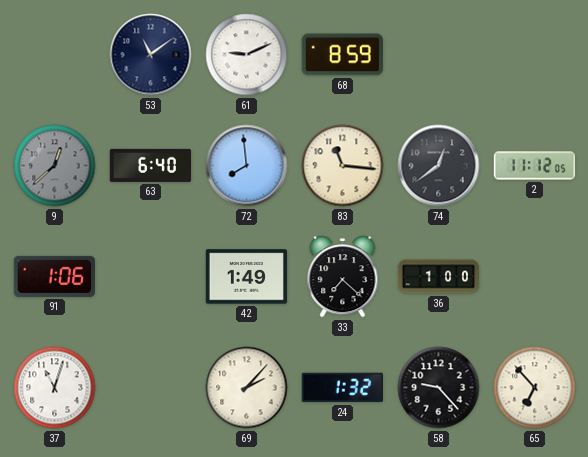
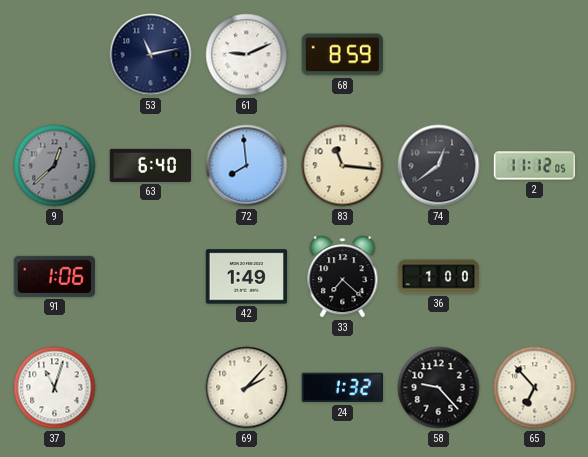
53: 11:09 -> 11:13 (151, 55)
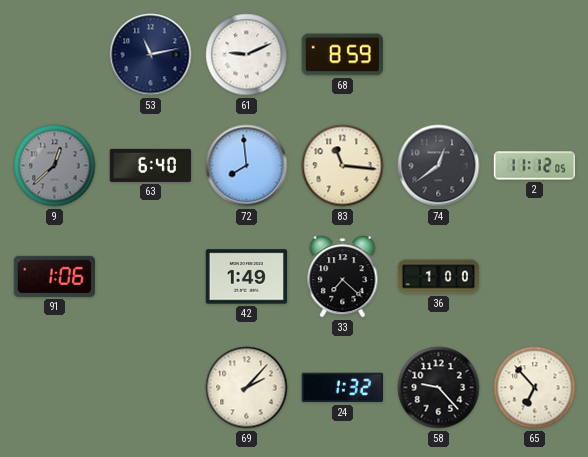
37: 11:03 -> none (55, 388)
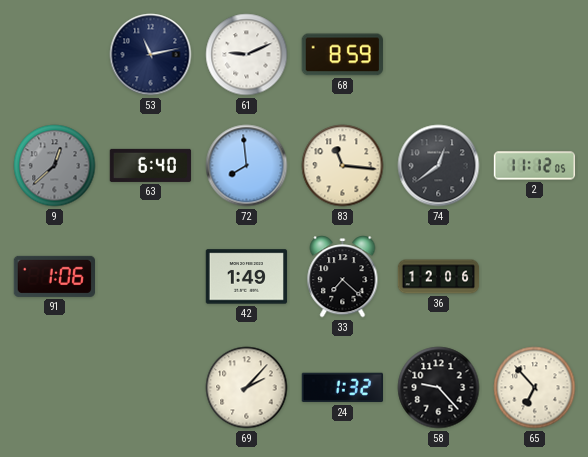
36: 1:00 -> 12:06 (439, 277)
